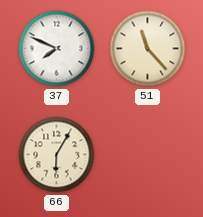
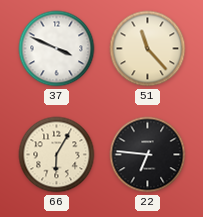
37: 7:49 -> 3:49 (57, 49)
22: none -> 6:46 (148, 155)
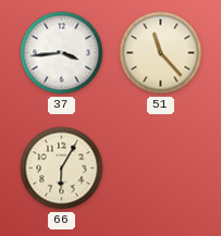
37: 3:49 -> 3:44 (62, 53)
22: 6:46 -> none (148, 155)
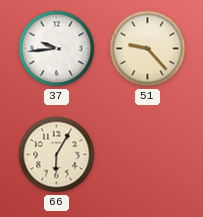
37: 3:44 -> 9:44 (57, 49)
51: 11:23 -> 9:23 (148, 49)
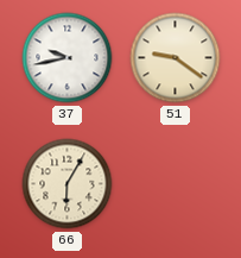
37: 9:44 -> 9:43 (68, 58)
51: 9:23 -> 9:21 (176, 58)
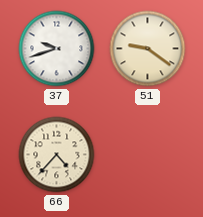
37: 9:43 -> 9:42 (57, 49)
66: 6:05 -> 4:37 (57, 155)
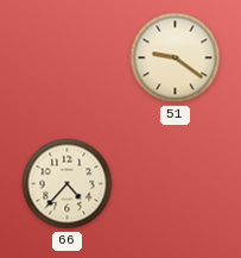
37: 9:42 -> none (57, 49)
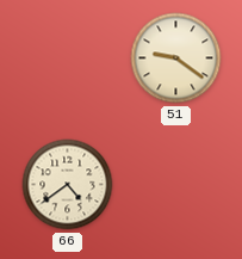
66: 4:37 -> 4:39 (68, 185)
